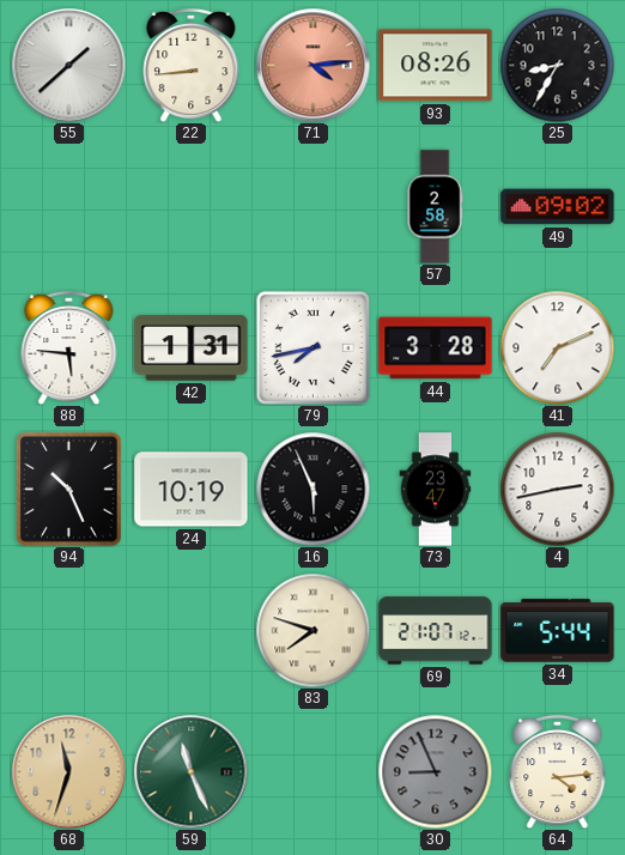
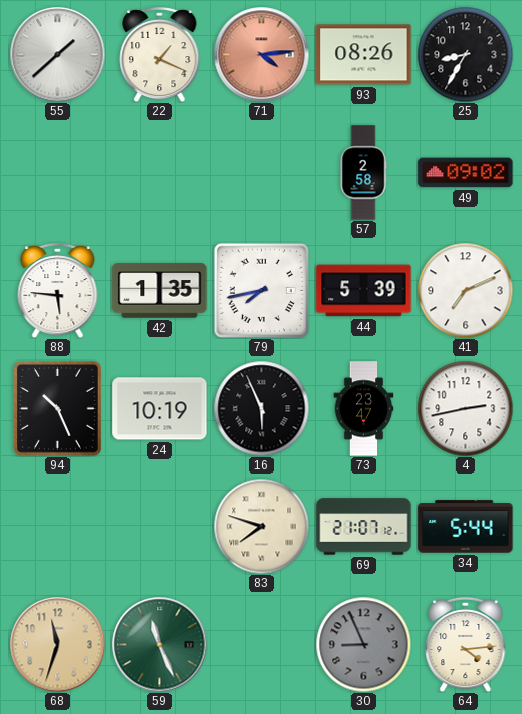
22: 8:44 -> 1:19 (160, 54)
42: 1:31 -> 1:35 (160, 291)
44: 3:28 -> 5:39 (364, 291)
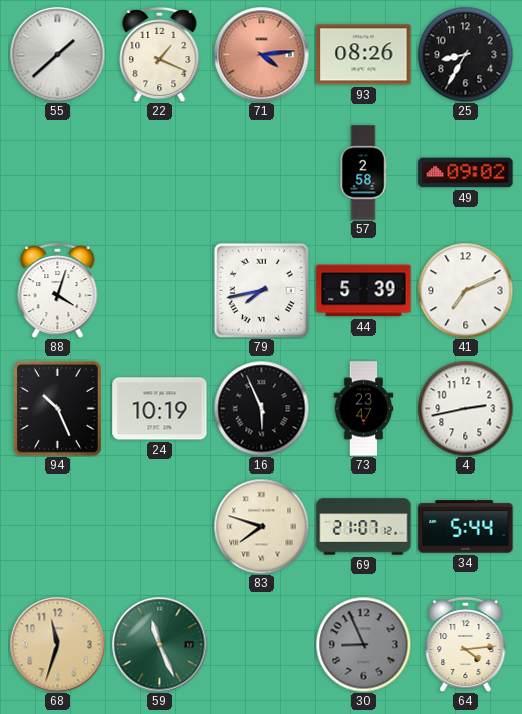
88: 5:46 -> 4:03 (58, 290)
42: 1:35 -> none (160, 291)
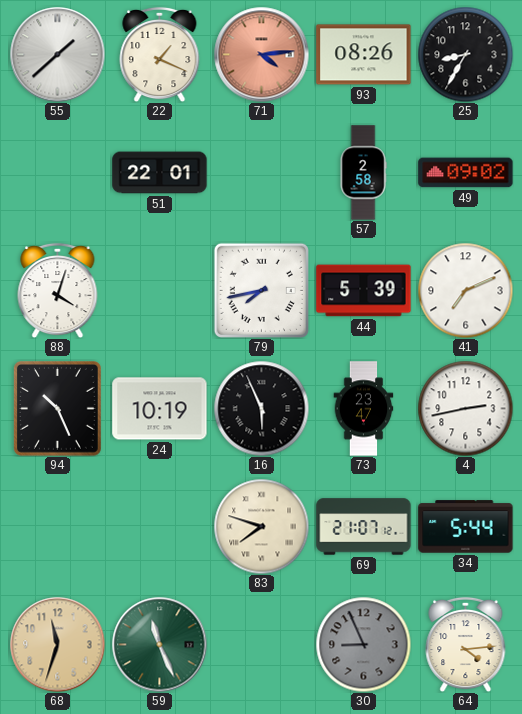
51: none -> 22:01 (160, 173)
